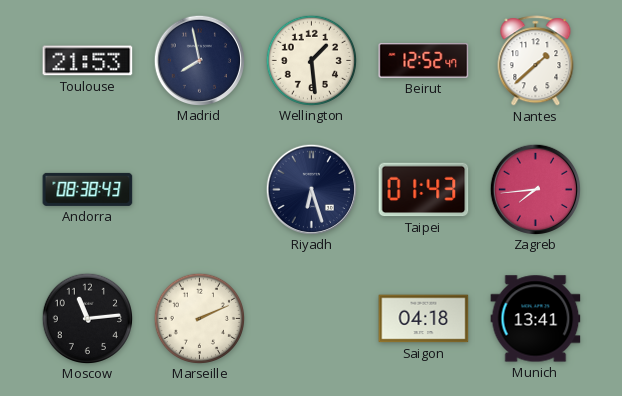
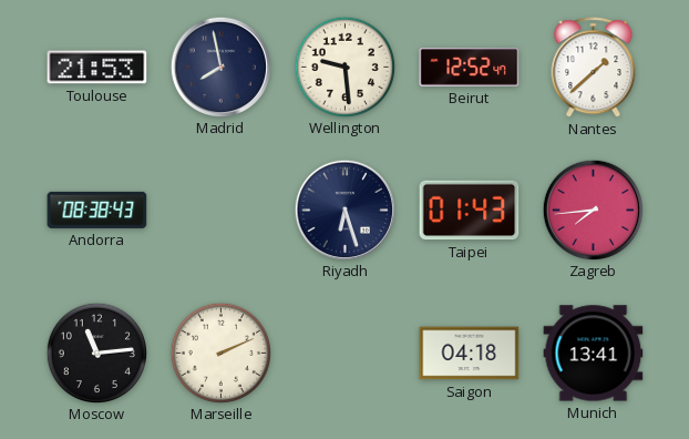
Wellington: 1:29 -> 9:29 (344, 67)
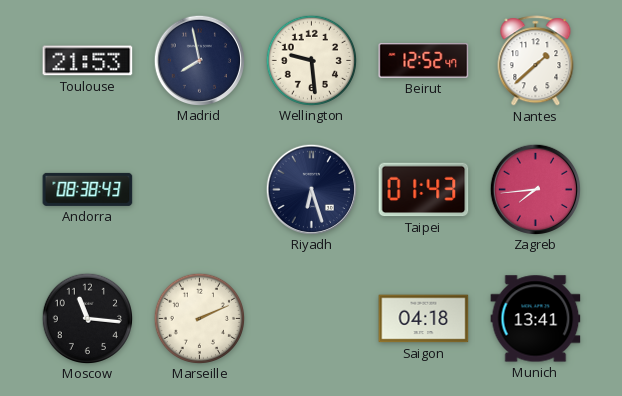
Moscow: 11:14 -> 11:16 (87, 318)
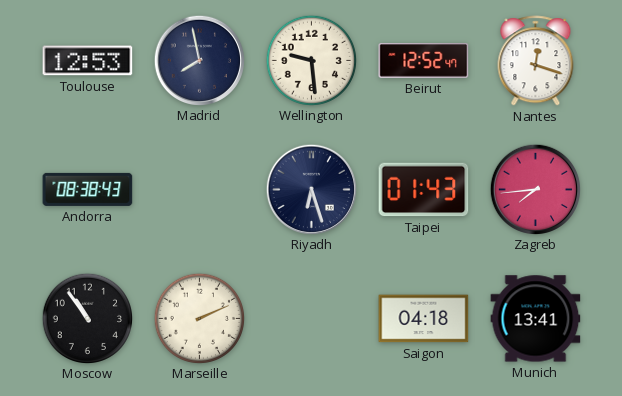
Toulouse: 21:53 -> 12:53 (88, 61)
Nantes: 1:38 -> 12:18 (536, 61)
Moscow: 11:16 -> 10:54 (87, 318)
